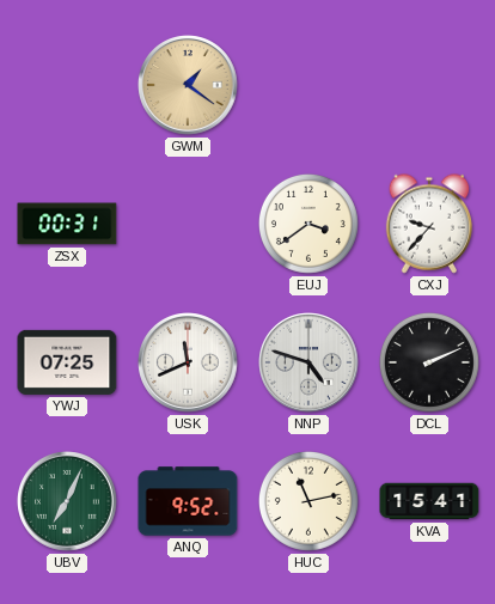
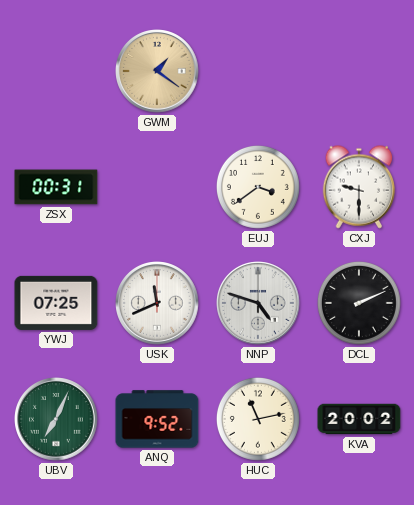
CXJ: 9:37 -> 9:30 (359, 187)
KVA: 15:41 -> 20:02 (359, 419)
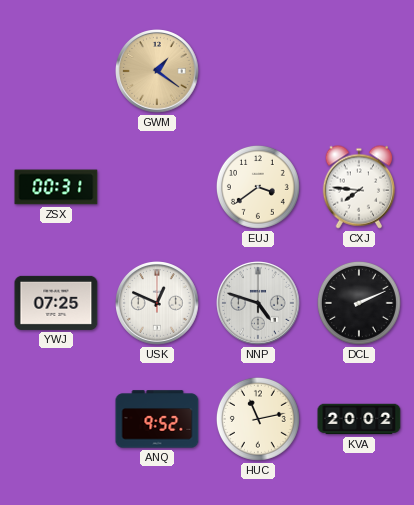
CXJ: 9:30 -> 7:46 (359, 187)
USK: 11:41 -> 12:49 (157, 303)
UBV: 7:04 -> none (56, 419)
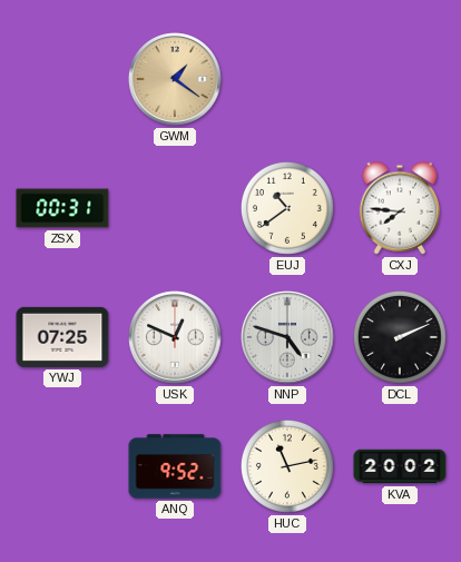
EUJ: 3:39 -> 10:39 (287, 208)
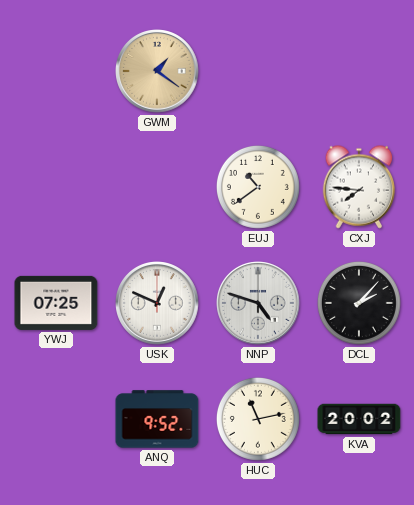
ZSX: 00:31 -> none (62, 208)
DCL: 2:11 -> 2:07 (359, 303)
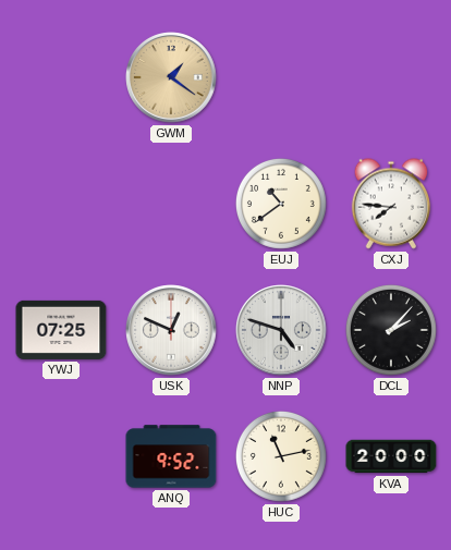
KVA: 20:02 -> 20:00 (391, 456)
